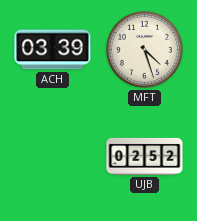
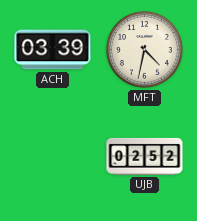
MFT: 4:27 -> 4:32 (144, 49)
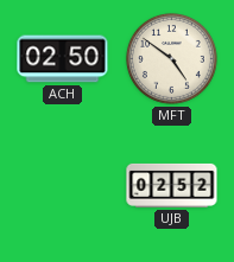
ACH: 03:39 -> 02:50 (63, 59)
MFT: 4:32 -> 4:51 (171, 58)
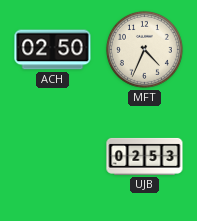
MFT: 4:51 -> 4:34 (144, 49)
UJB: 02:52 -> 02:53 (145, 156)
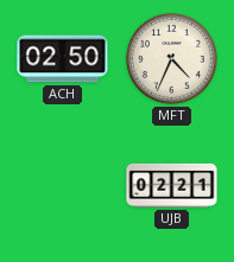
UJB: 02:53 -> 02:21 (172, 185)
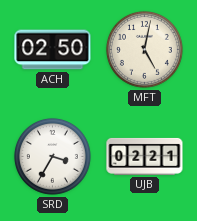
MFT: 4:34 -> 5:02 (144, 49)
SRD: none -> 3:35 (52, 156)
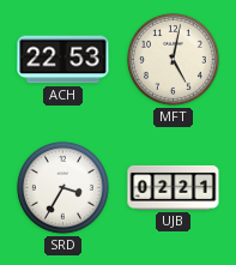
ACH: 02:50 -> 22:53 (63, 60)
